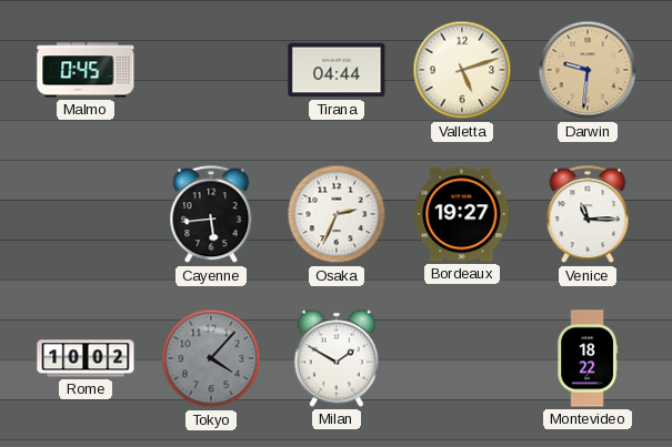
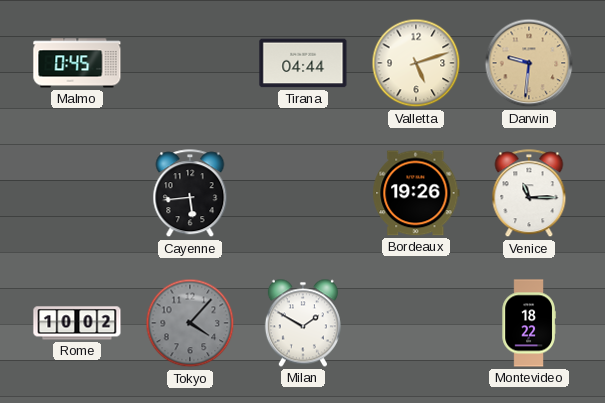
Osaka: 2:34 -> none (337, 214)
Bordeaux: 19:27 -> 19:26 (416, 193)
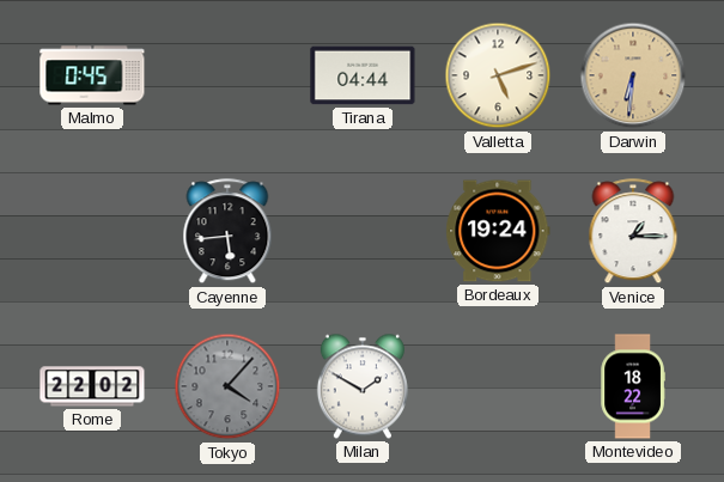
Darwin: 9:31 -> 6:31 (633, 75)
Bordeaux: 19:26 -> 19:24 (498, 231)
Venice: 11:15 -> 1:15 (633, 232)
Rome: 10:02 -> 22:02 (92, 386)
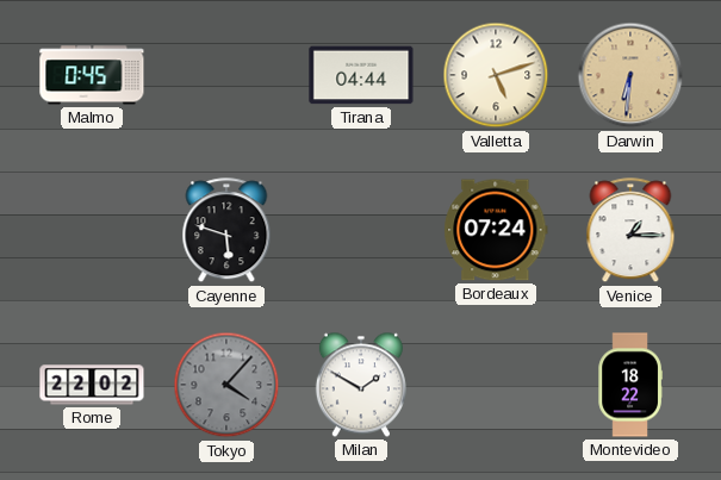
Cayenne: 5:44 -> 5:48 (226, 231)
Bordeaux: 19:24 -> 07:24 (496, 230)
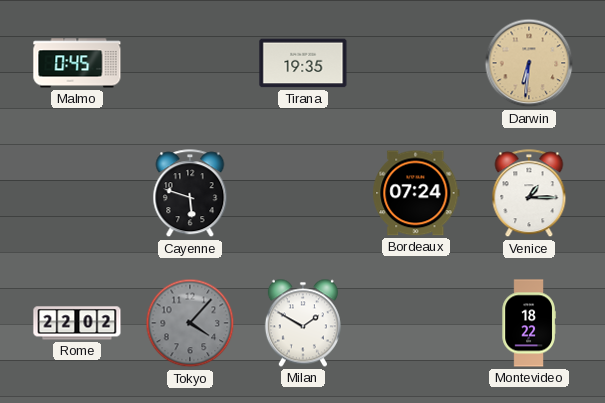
Tirana: 04:44 -> 19:35 (303, 63)
Valletta: 5:12 -> none (496, 75)
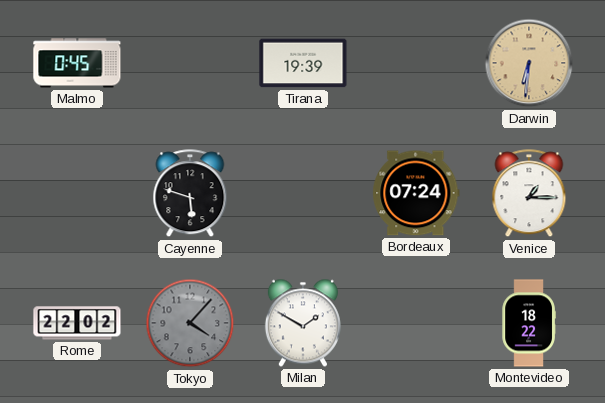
Tirana: 19:35 -> 19:39 (303, 63)
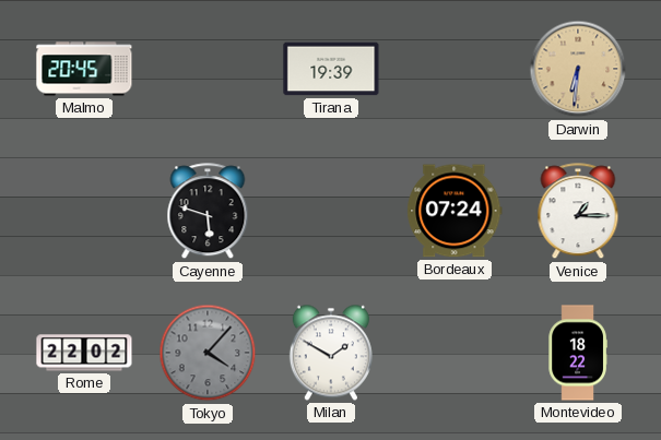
Malmo: 0:45 -> 20:45 (84, 69)
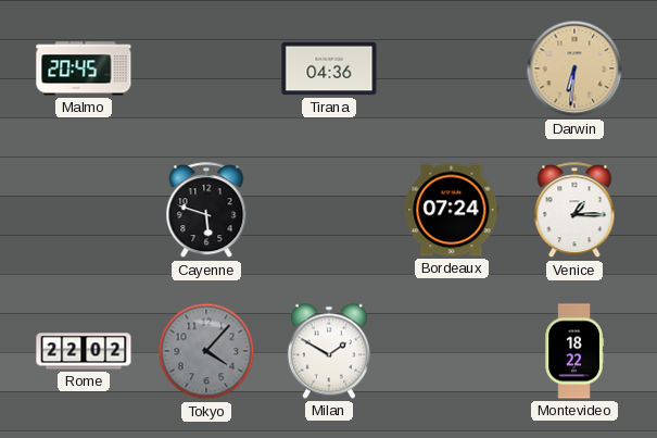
Tirana: 19:39 -> 04:36 (329, 68)
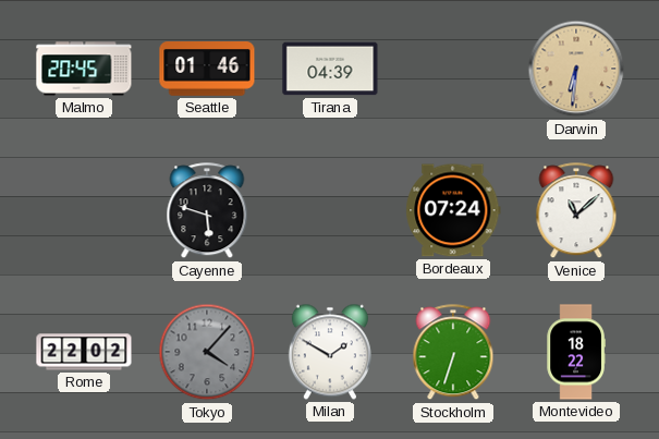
Seattle: none -> 01:46 (207, 70)
Tirana: 04:36 -> 04:39 (330, 69)
Venice: 1:15 -> 11:08 (576, 211)
Stockholm: none -> 6:33 (453, 353)
